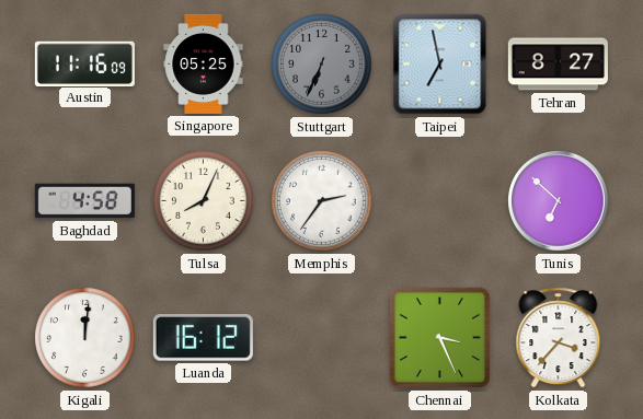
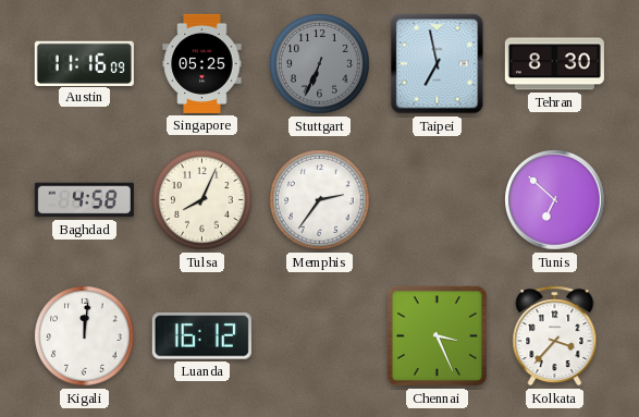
Tehran: 8:27 -> 8:30 (554, 64)
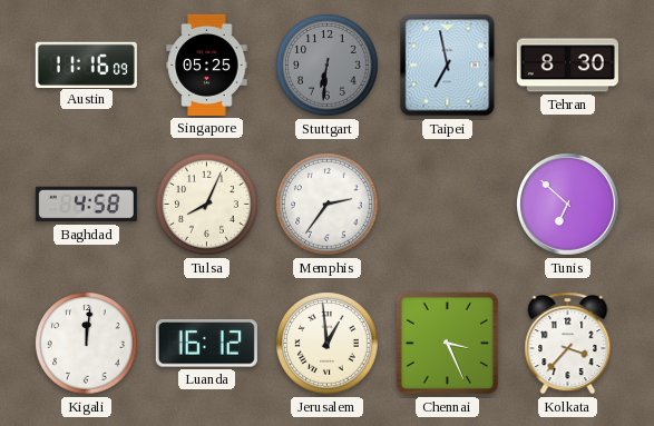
Stuttgart: 6:34 -> 6:31 (328, 66)
Jerusalem: none -> 12:59 (328, 344)
